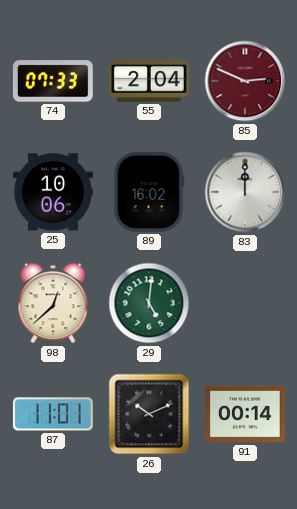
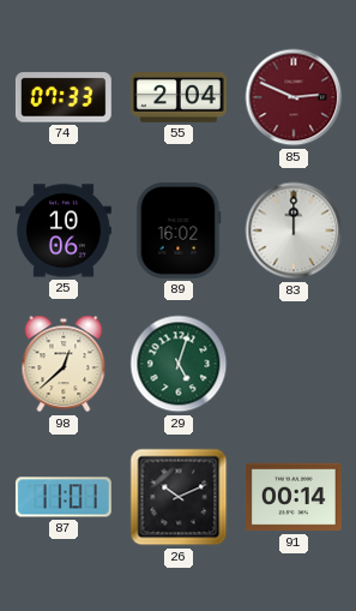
29: 5:01 -> 5:03 (179, 364)
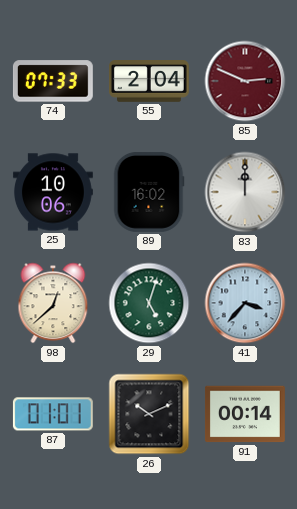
41: none -> 3:37 (245, 303)
87: 11:01 -> 01:01 (53, 414)
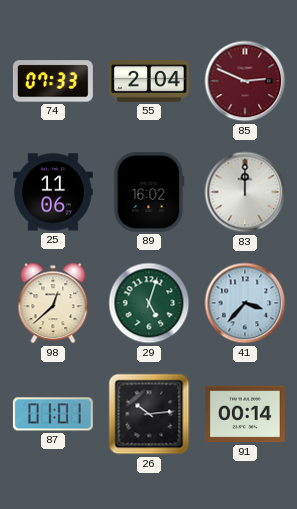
25: 10:06 -> 11:06 (53, 192)
26: 10:11 -> 10:14 (149, 414)
